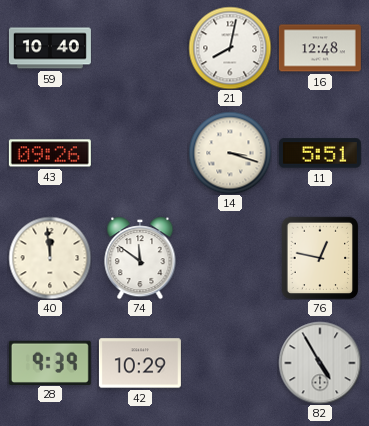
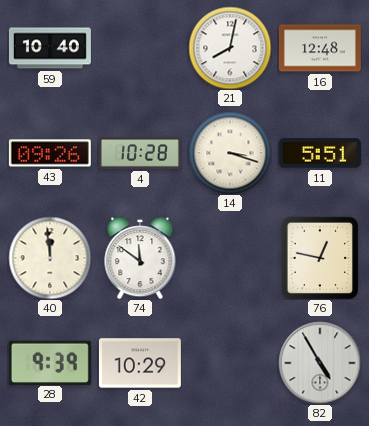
4: none -> 10:28 (140, 153)
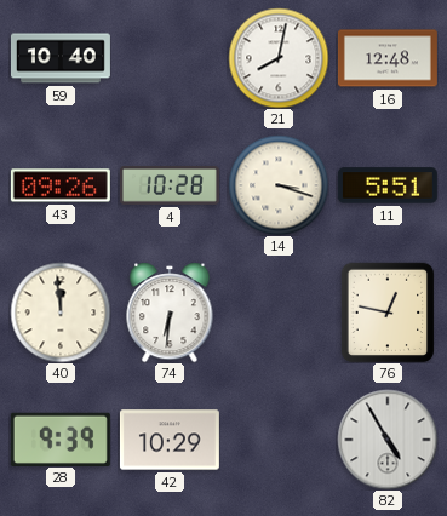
74: 11:51 -> 6:31 (170, 313)
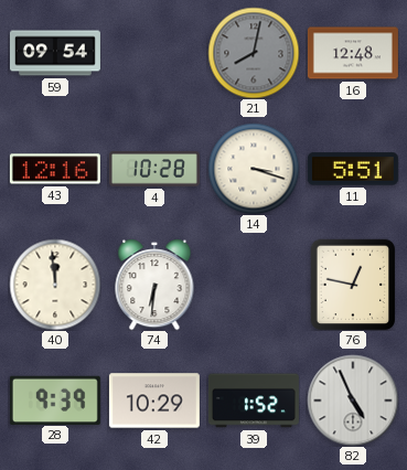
59: 10:40 -> 09:54 (55, 53)
21 dial: white -> grey (254, 53)
43: 09:26 -> 12:16 (55, 169)
39: none -> 1:52 (254, 400)
82: 4:55 -> 4:56 (353, 400)
